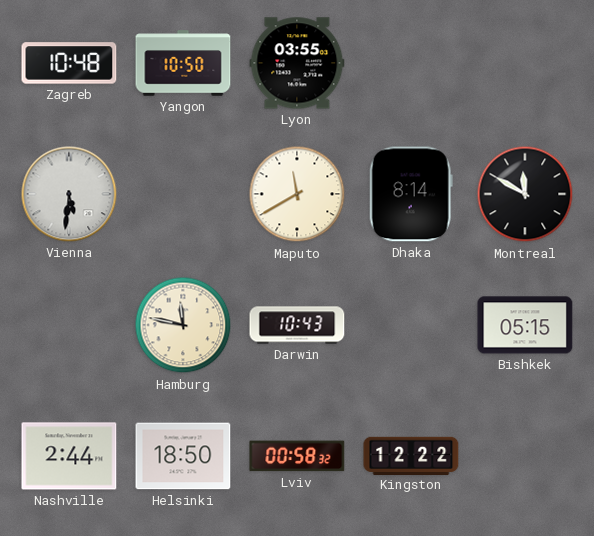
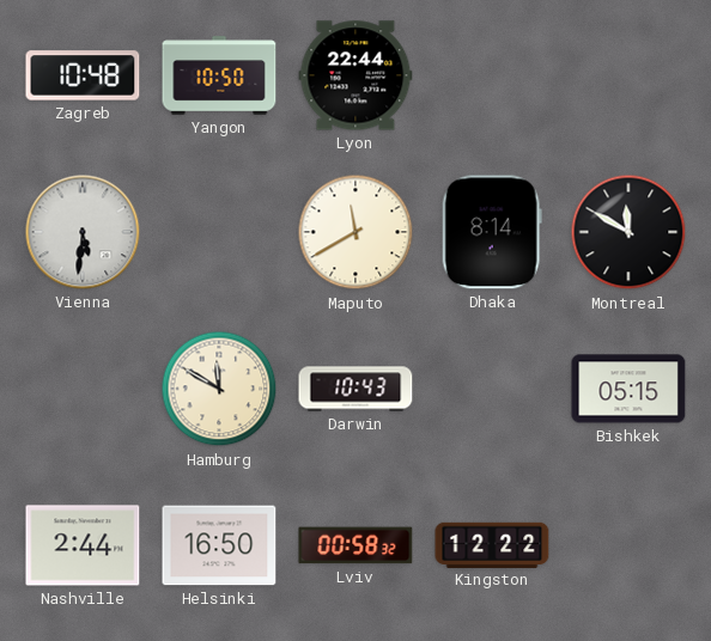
Lyon: 03:55 -> 22:44 (355, 75)
Hamburg: 11:47 -> 11:50 (219, 389)
Helsinki: 18:50 -> 16:50 (219, 545)
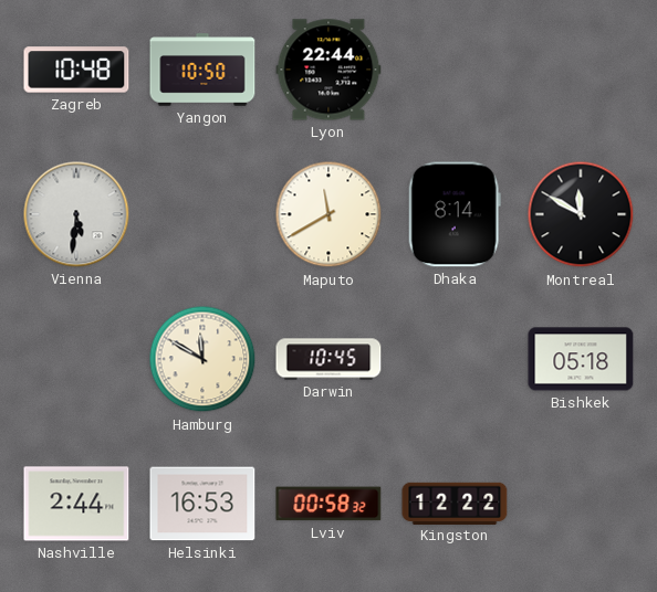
Darwin: 10:43 -> 10:45 (328, 359)
Bishkek: 05:15 -> 05:18 (581, 359)
Helsinki: 16:50 -> 16:53 (202, 504)
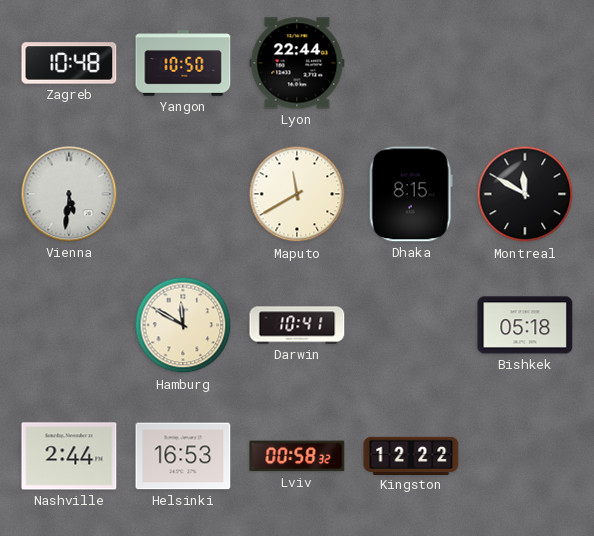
Dhaka: 8:14 -> 8:15 (411, 194)
Darwin: 10:45 -> 10:41 (297, 325)
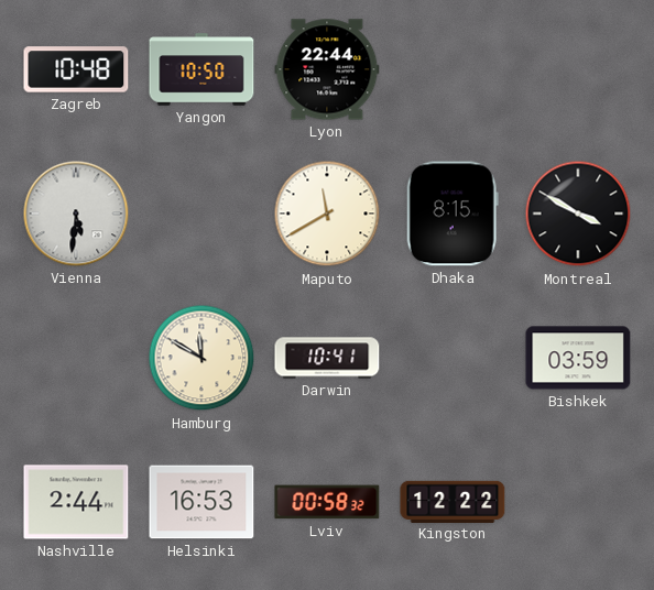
Montreal: 11:50 -> 3:50 (578, 214)
Bishkek: 05:18 -> 03:59 (578, 358)
